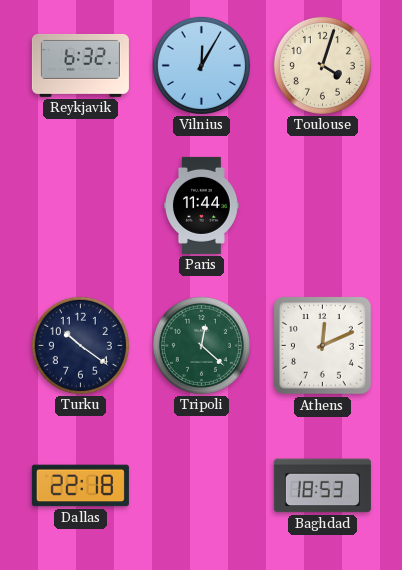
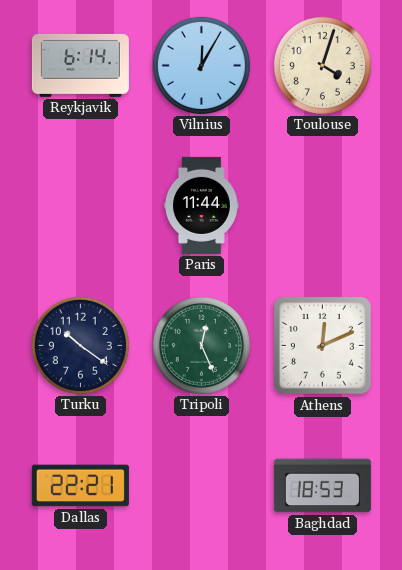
Reykjavik: 6:32 -> 6:14 (80, 65)
Tripoli: 12:22 -> 12:26 (201, 345)
Dallas: 22:18 -> 22:21 (80, 486)
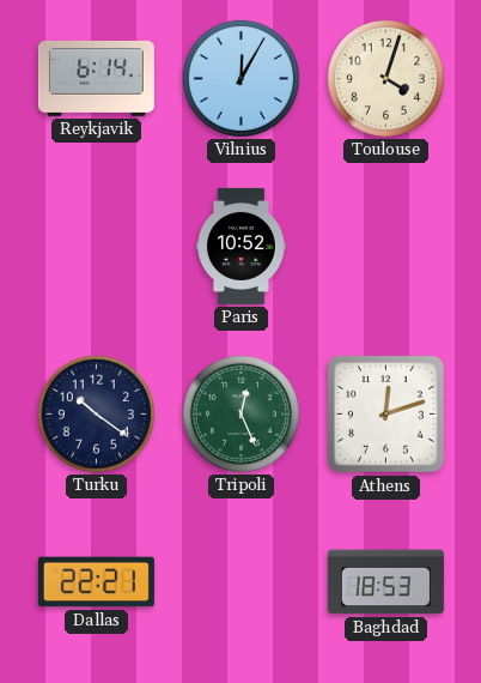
Paris: 11:44 -> 10:52 (240, 246)
Athens: 12:11 -> 12:12 (386, 415)
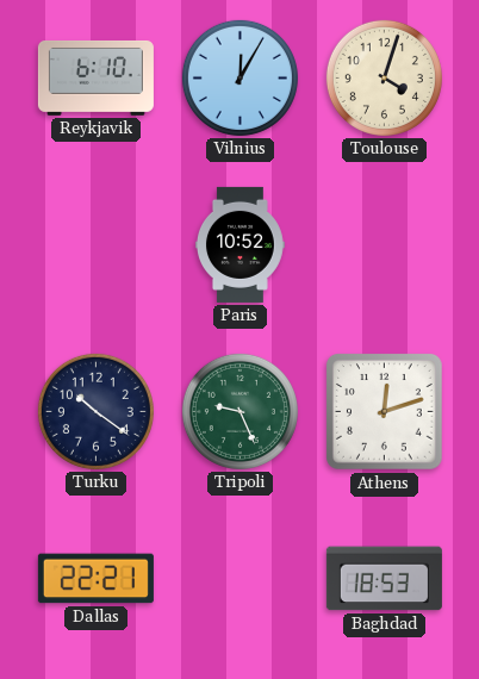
Reykjavik: 6:14 -> 6:10 (95, 77)
Tripoli: 12:26 -> 9:26 (240, 411)
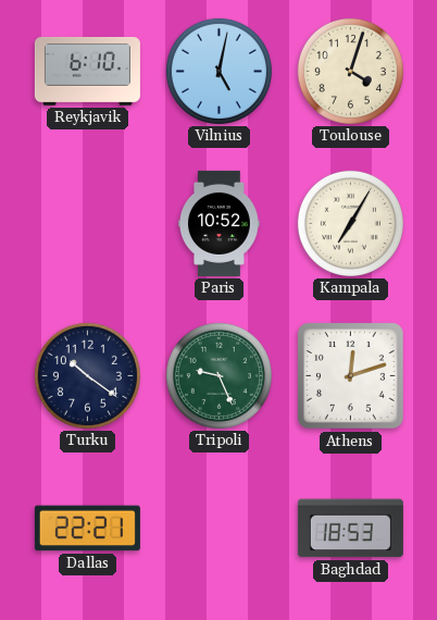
Vilnius: 12:05 -> 5:02 (218, 71)
Kampala: none -> 7:05 (350, 223)
